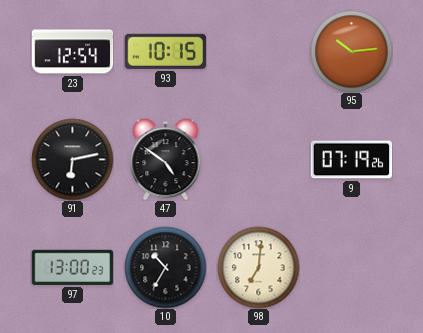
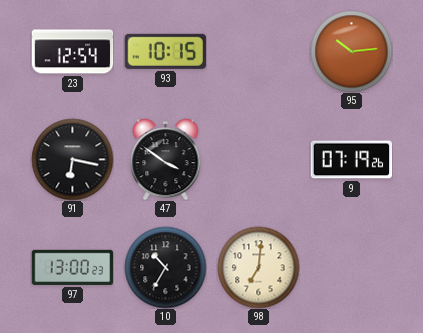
91: 6:13 -> 6:17 (72, 159)
47: 4:51 -> 3:51 (166, 159)
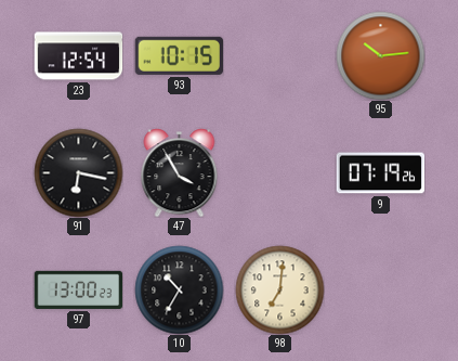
47: 3:51 -> 3:55 (180, 172)
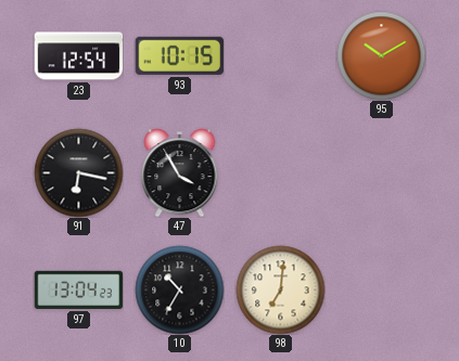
95: 10:14 -> 10:10 (381, 55)
9: 07:19 -> none (380, 173)
97: 13:00 -> 13:04 (78, 289)
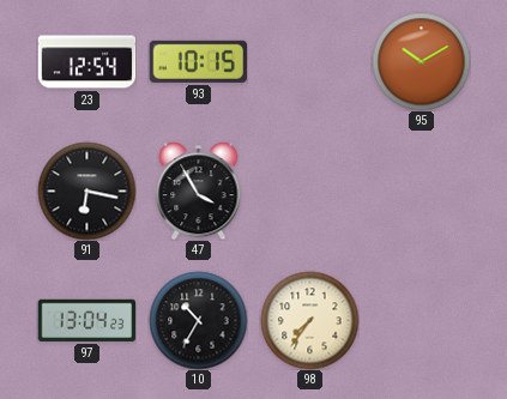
98: 7:01 -> 7:36 (309, 320)
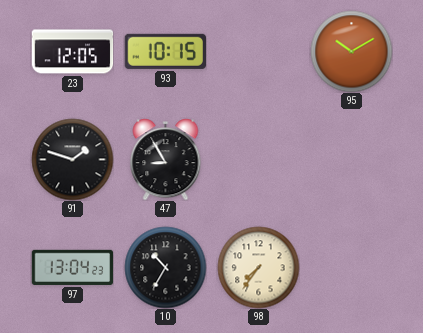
23: 12:54 -> 12:05 (72, 52)
91: 6:17 -> 1:48 (72, 159)
47: 3:55 -> 8:55 (166, 159)
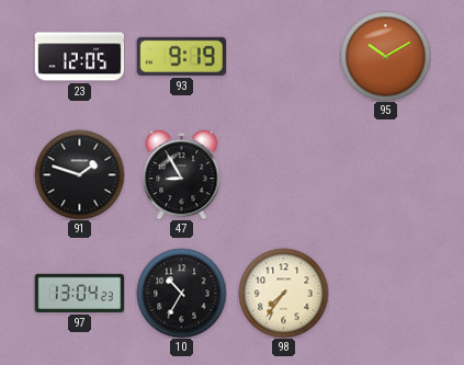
93: 10:15 -> 9:19 (181, 56)
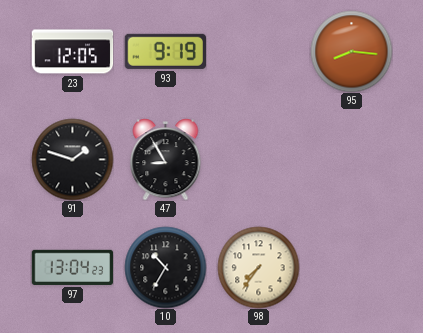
95: 10:10 -> 8:16 (351, 51)
